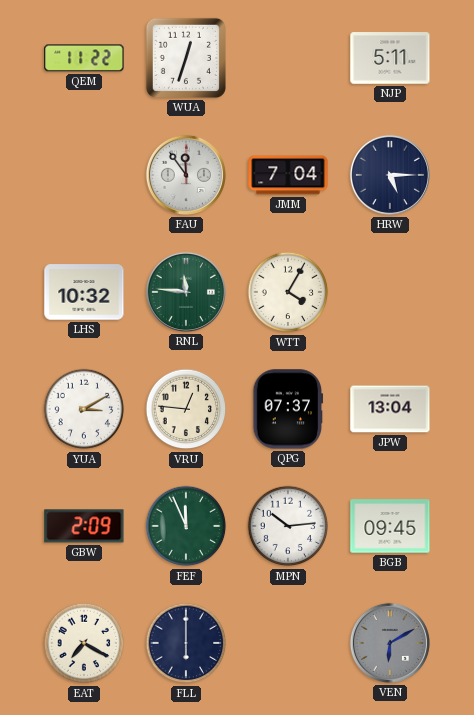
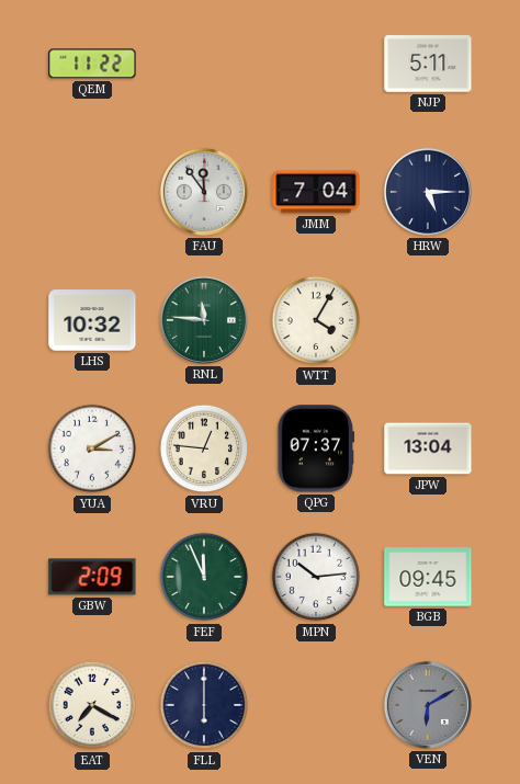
WUA: 12:33 -> none (186, 58)
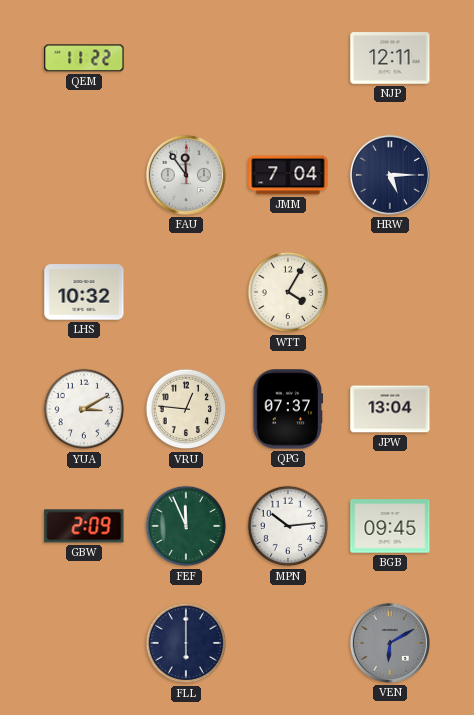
NJP: 5:11 -> 12:11 (390, 58)
RNL: 11:46 -> none (204, 320)
EAT: 7:20 -> none (92, 705)
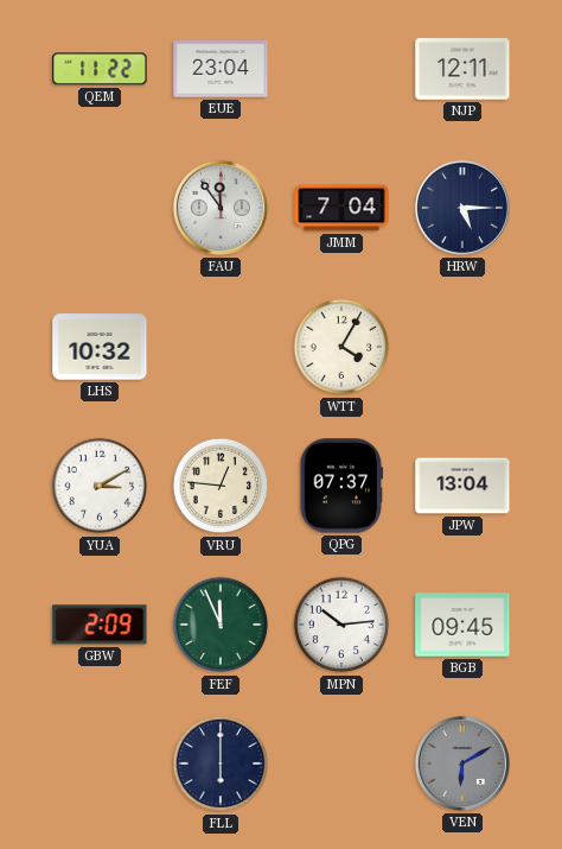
EUE: none -> 23:04 (221, 69)
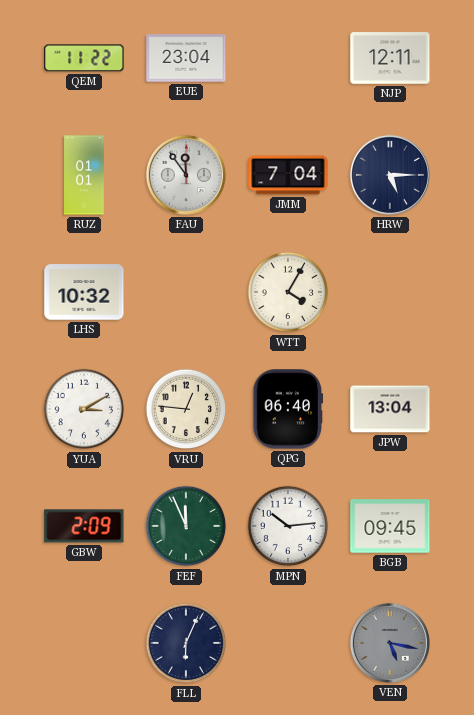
RUZ: none -> 01:01 (84, 175)
QPG: 07:37 -> 06:40 (288, 409)
FLL: 6:00 -> 6:04 (186, 643)
VEN: 6:10 -> 5:17 (390, 643)
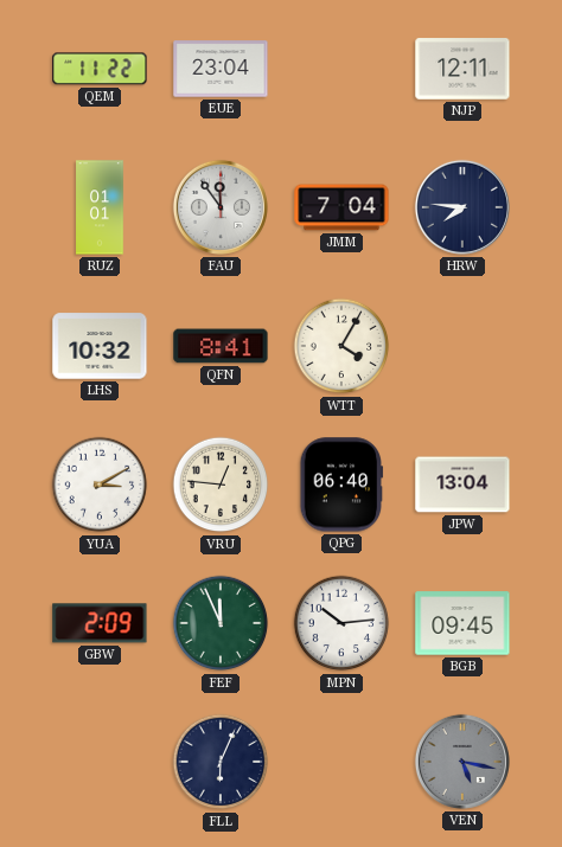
HRW: 5:15 -> 7:46 (462, 207)
QFN: none -> 8:41 (221, 346)
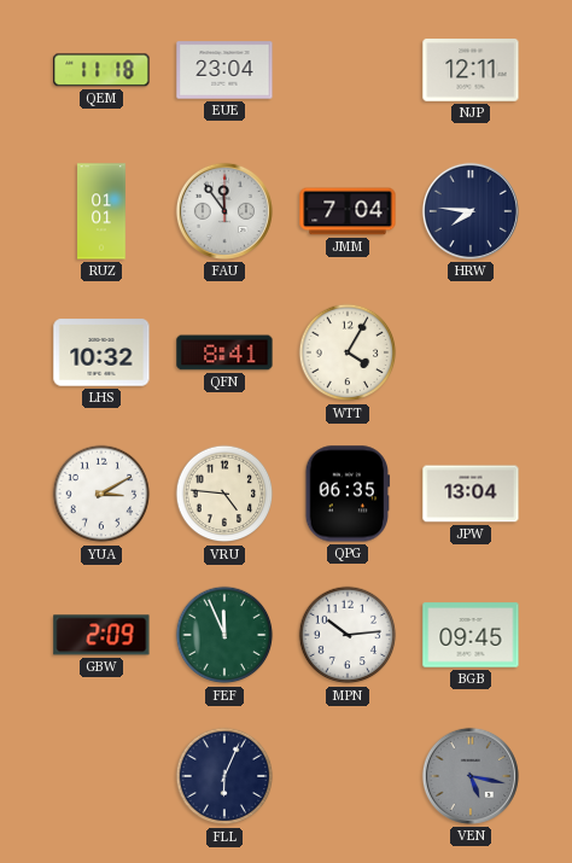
QEM: 11:22 -> 11:18 (101, 70)
VRU: 12:46 -> 4:46 (224, 494)
QPG: 06:40 -> 06:35 (348, 494)
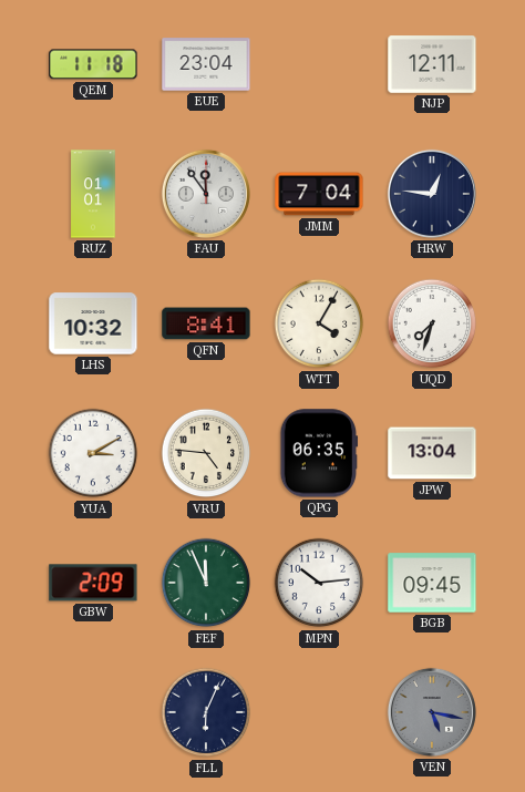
HRW: 7:46 -> 12:46 (432, 194)
UQD: none -> 7:33 (432, 323)
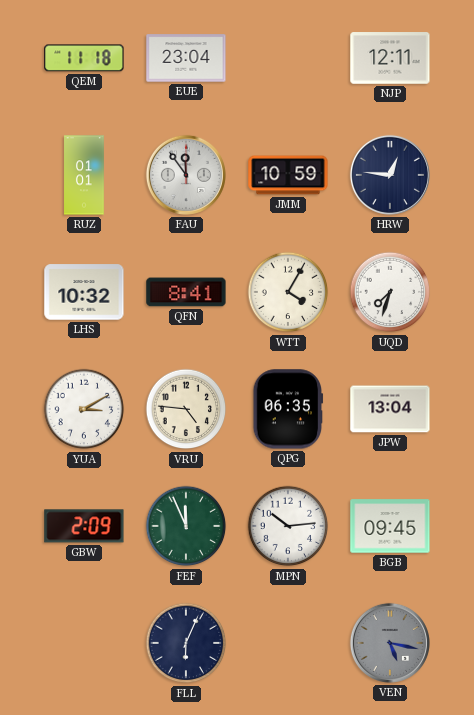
JMM: 7:04 -> 10:59 (288, 175)
